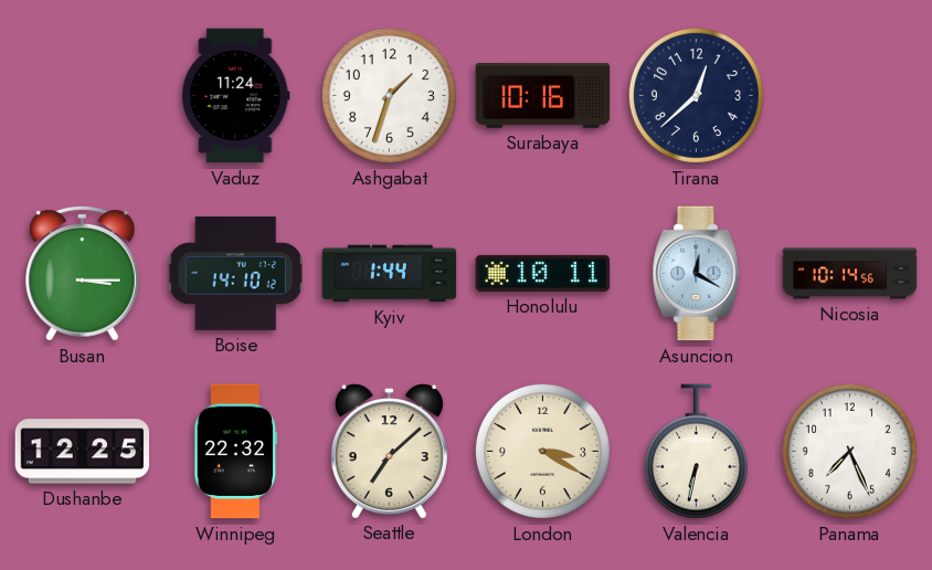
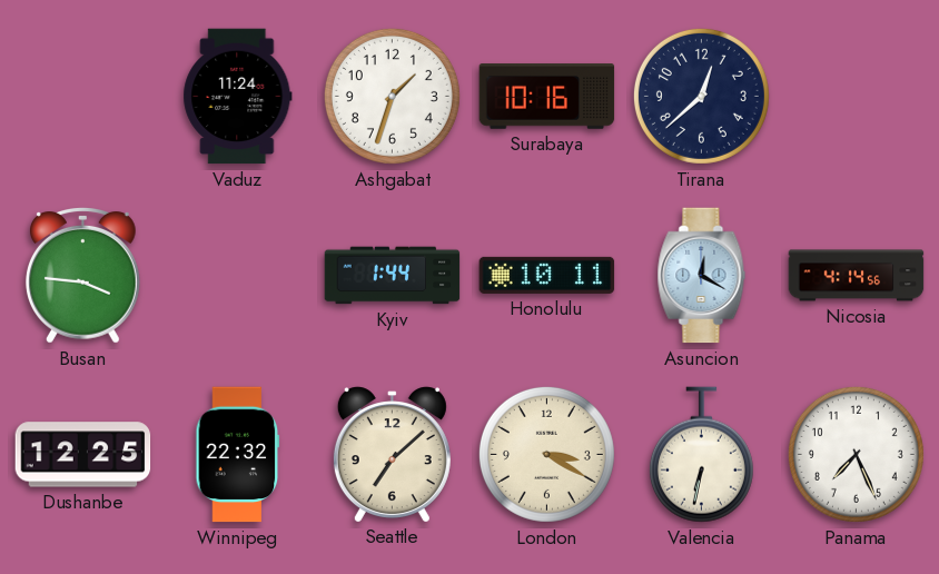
Busan: 3:15 -> 3:46 (83, 275)
Boise: 14:10 -> none (236, 274)
Nicosia: 10:14 -> 4:14 (857, 276)
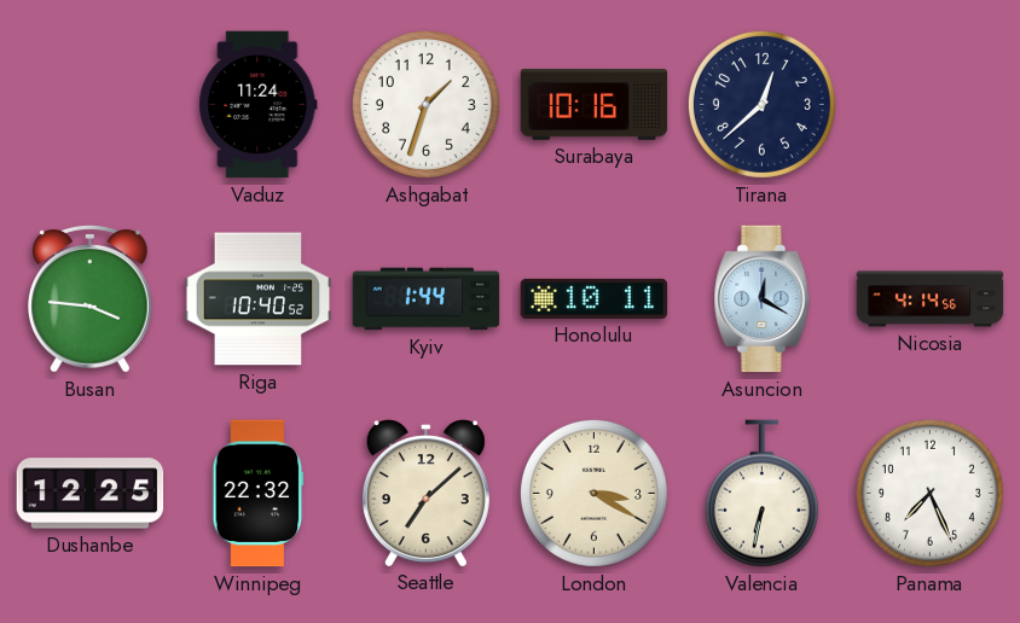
Riga: none -> 10:40 (259, 299)
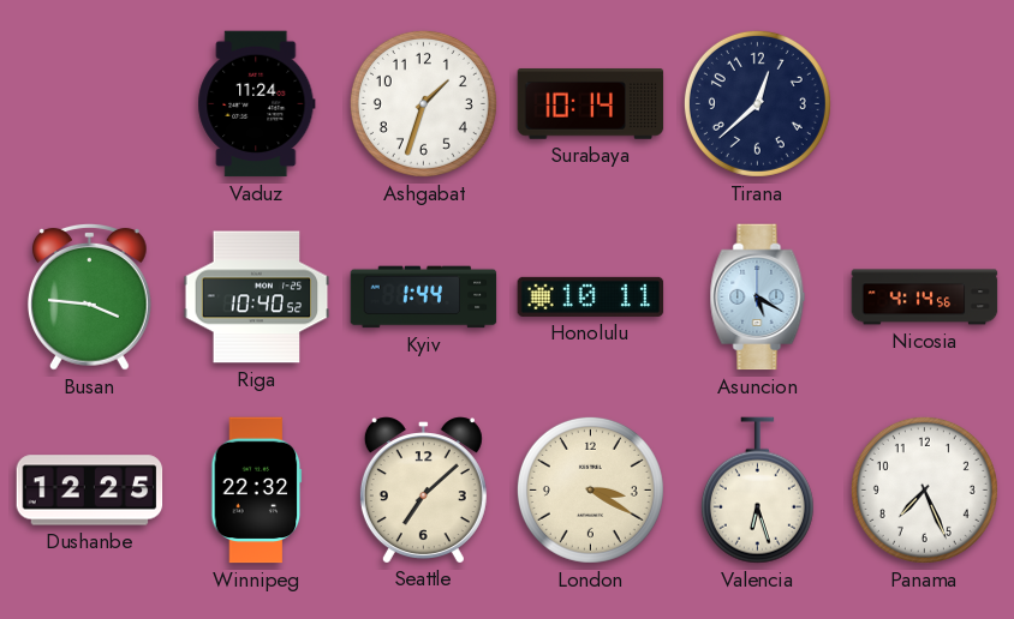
Surabaya: 10:16 -> 10:14 (591, 104)
Asuncion: 12:20 -> 5:20 (758, 298)
Valencia: 6:32 -> 6:27 (757, 491)
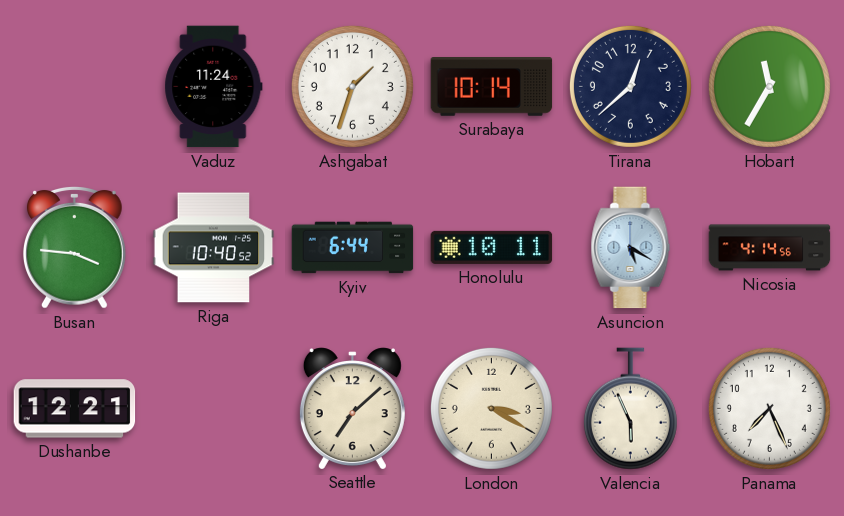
Hobart: none -> 11:35 (769, 86)
Kyiv: 1:44 -> 6:44 (353, 248)
Dushanbe: 12:25 -> 12:21 (75, 409)
Winnipeg: 22:32 -> none (257, 491)
Valencia: 6:27 -> 5:56 (630, 409)
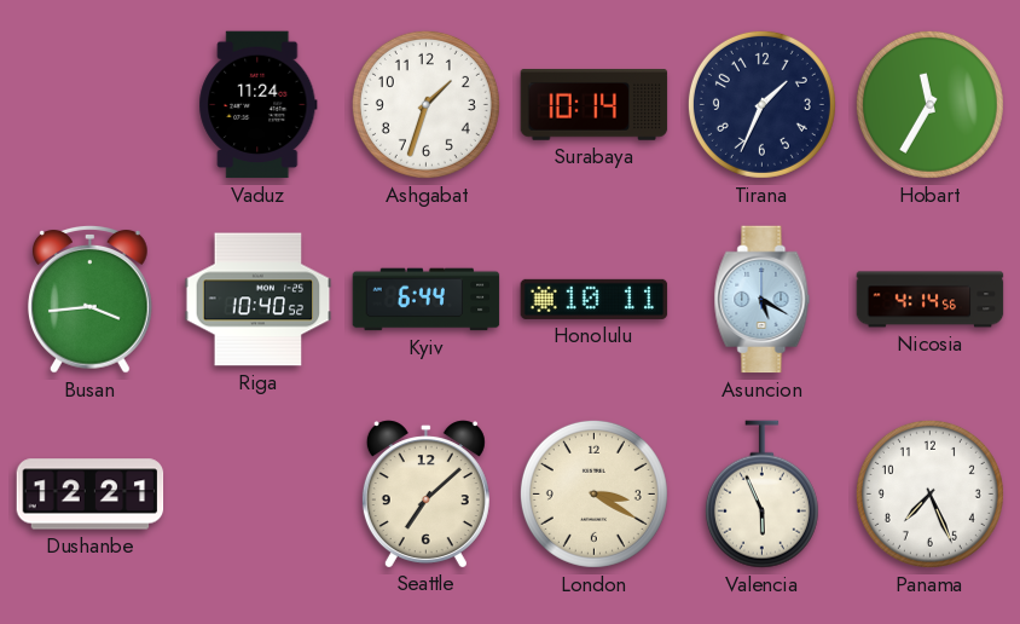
Tirana: 12:38 -> 1:34 (761, 104)
Busan: 3:46 -> 3:44 (91, 299)
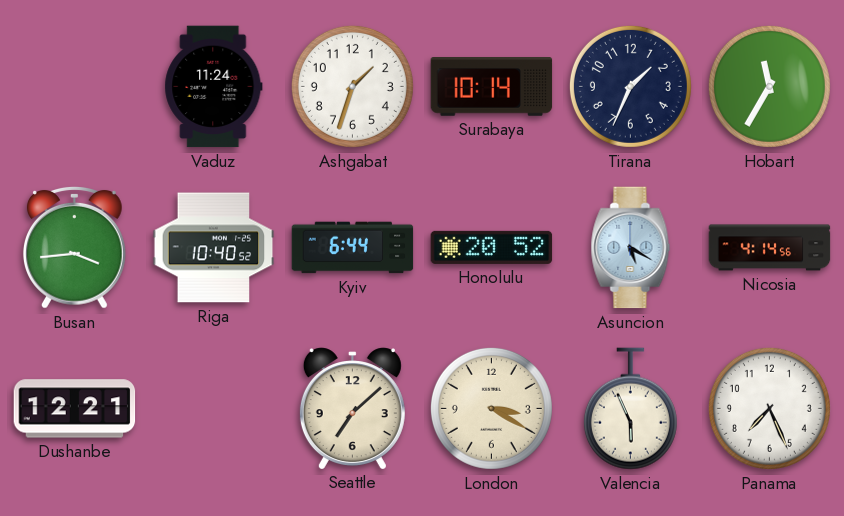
Honolulu: 10:11 -> 20:52 (492, 247)
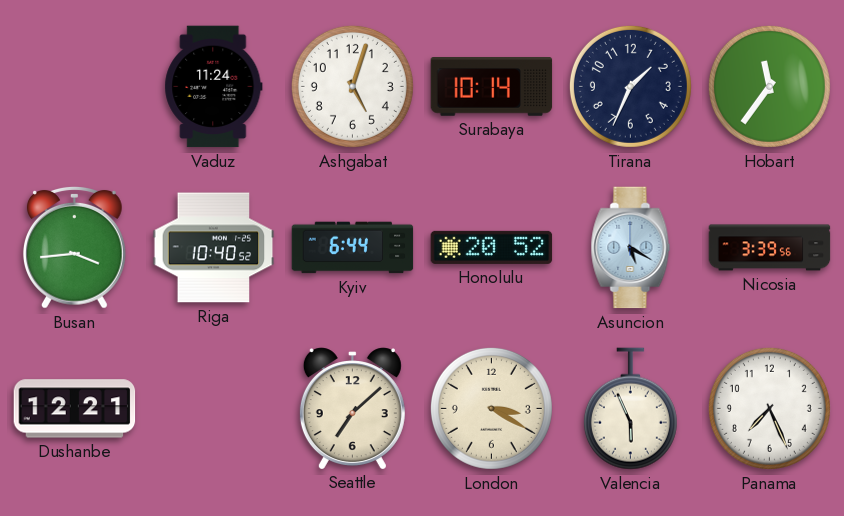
Ashgabat: 1:33 -> 5:03 (352, 86)
Hobart: 11:35 -> 11:36 (769, 86)
Nicosia: 4:14 -> 3:39 (770, 248)
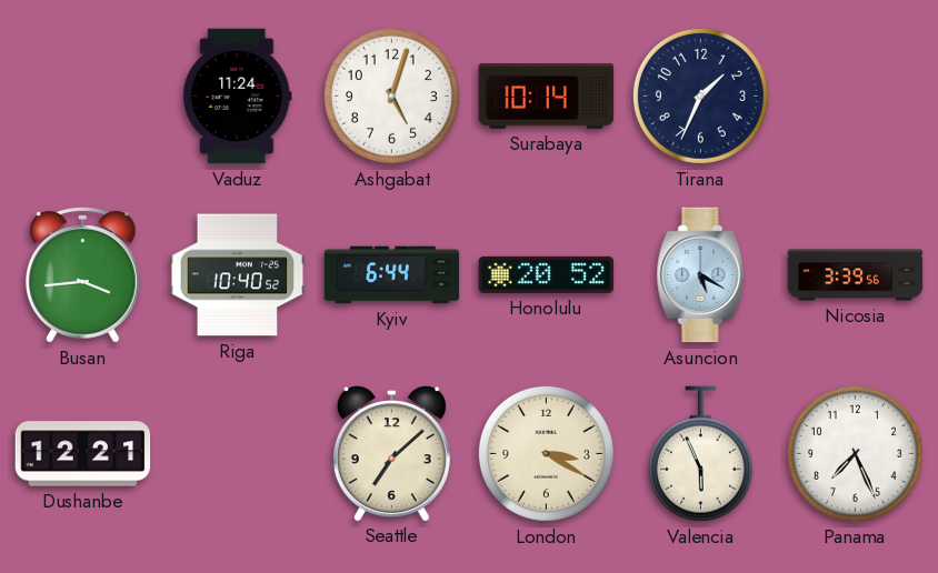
Hobart: 11:36 -> none (769, 86)
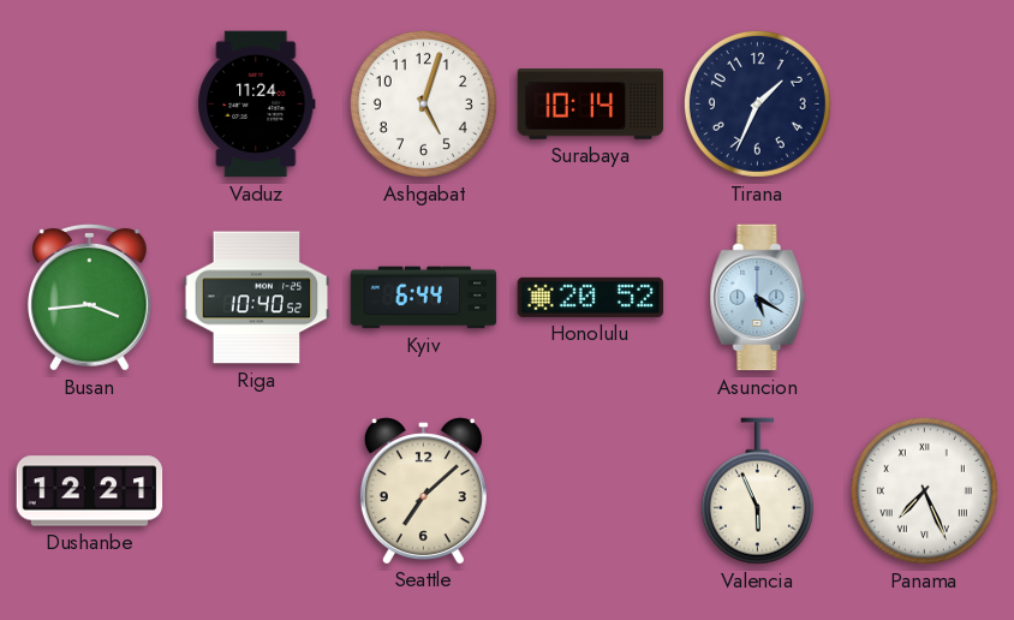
Nicosia: 3:39 -> none (856, 275)
London: 3:20 -> none (546, 453)
Panama numerals: Arabic -> Roman (924, 490)
